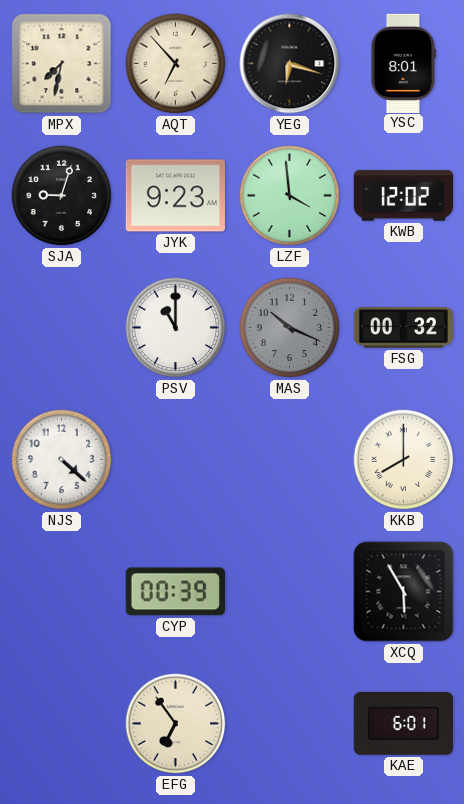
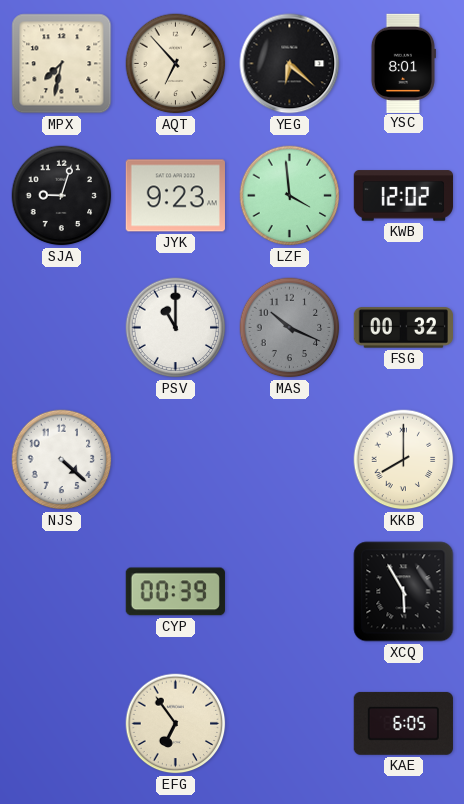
YEG: 6:18 -> 6:22 (290, 64)
KAE: 6:01 -> 6:05 (403, 723)
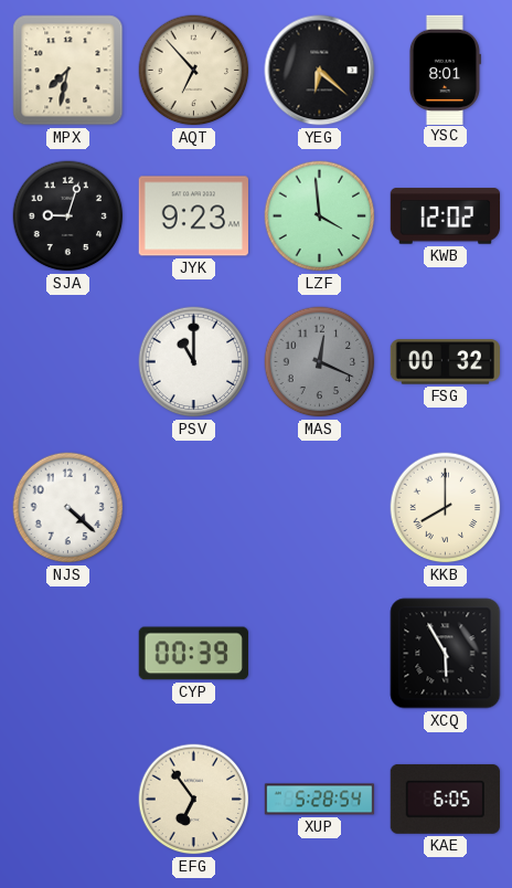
MAS: 10:19 -> 12:19 (320, 362)
XUP: none -> 5:28 (320, 800)
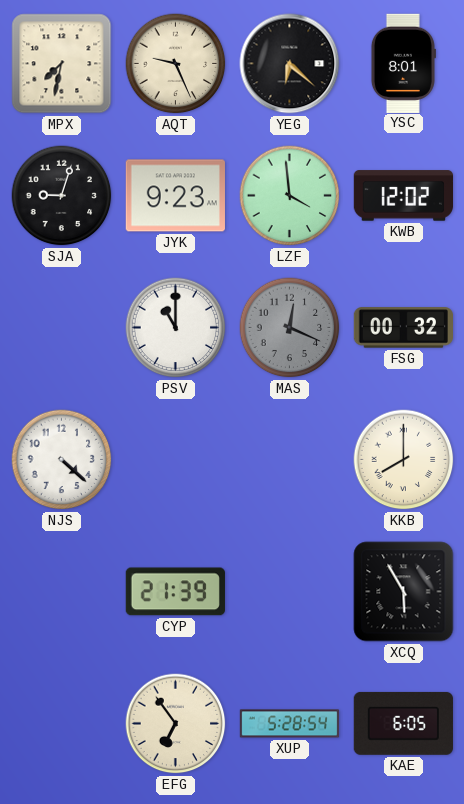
AQT: 6:53 -> 9:26 (176, 64)
CYP: 00:39 -> 21:39 (175, 592)
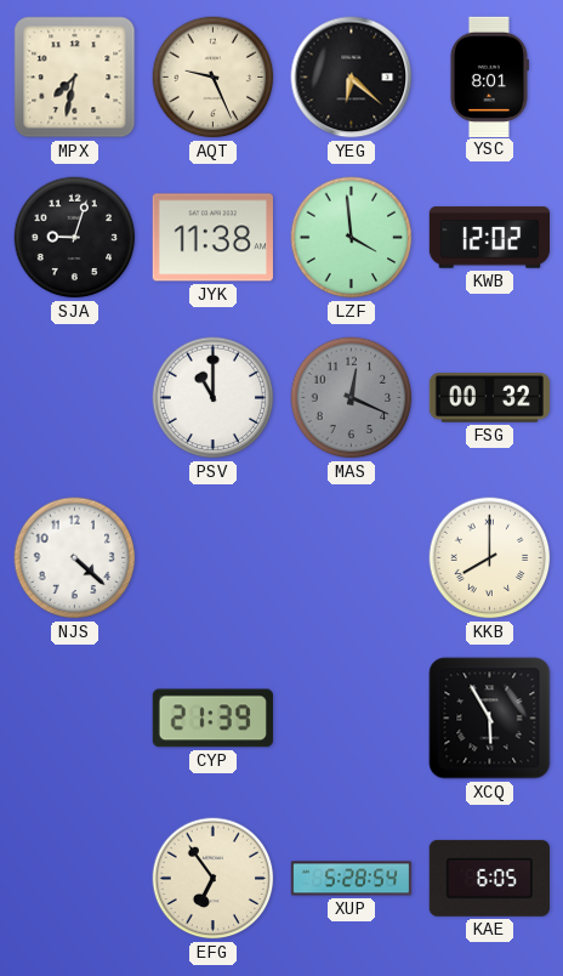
JYK: 9:23 -> 11:38 (212, 238)
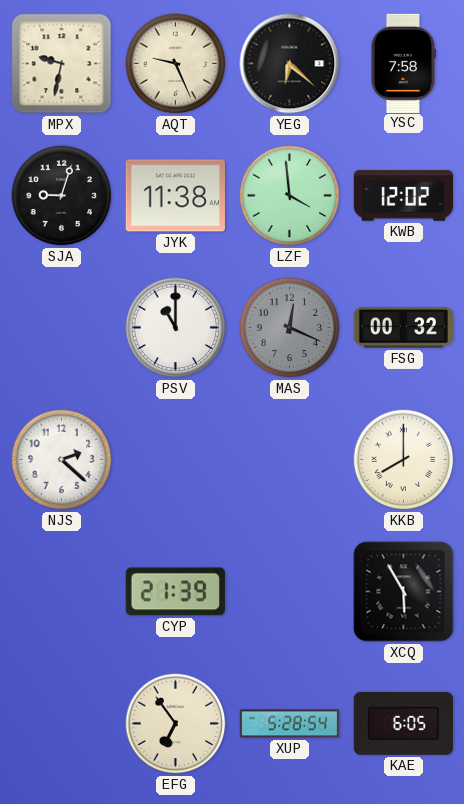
MPX: 7:32 -> 9:32 (62, 64)
YSC: 8:01 -> 7:58 (403, 63)
NJS: 4:22 -> 2:22 (62, 460)
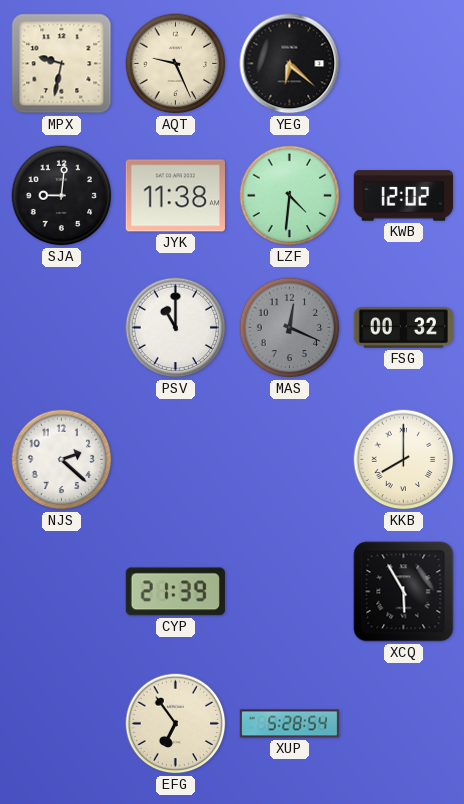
YSC: 7:58 -> none (403, 63)
SJA: 9:03 -> 9:01 (62, 196)
LZF: 3:59 -> 4:31 (290, 196)
KAE: 6:05 -> none (403, 723)
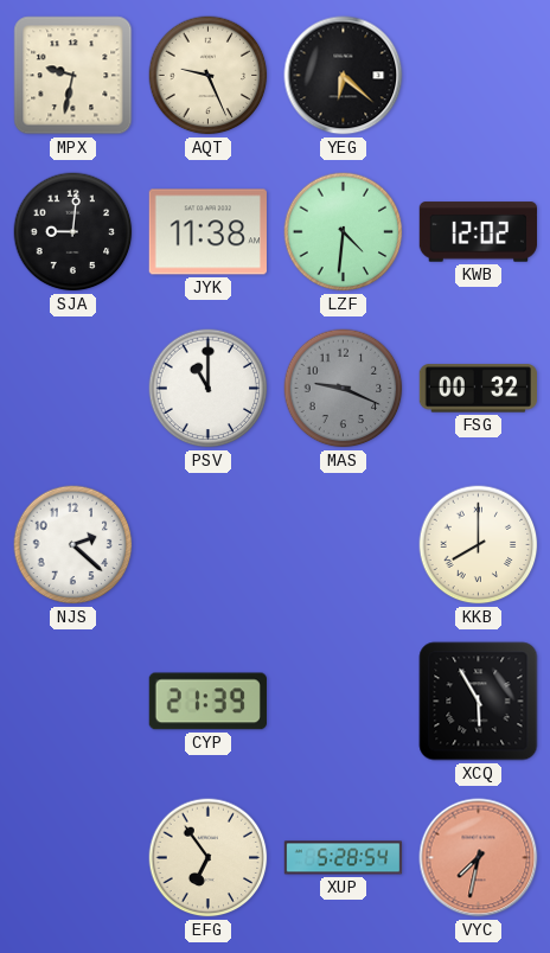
MAS: 12:19 -> 9:19 (344, 389)
VYC: none -> 7:32 (479, 858)
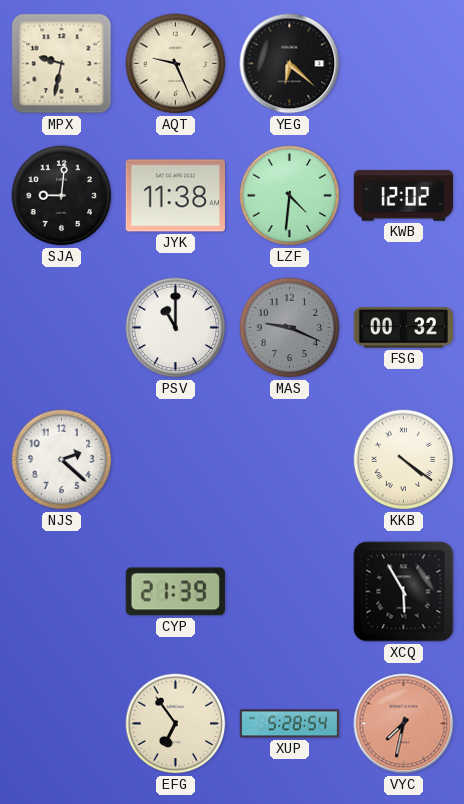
KKB: 8:00 -> 4:21 (404, 460)
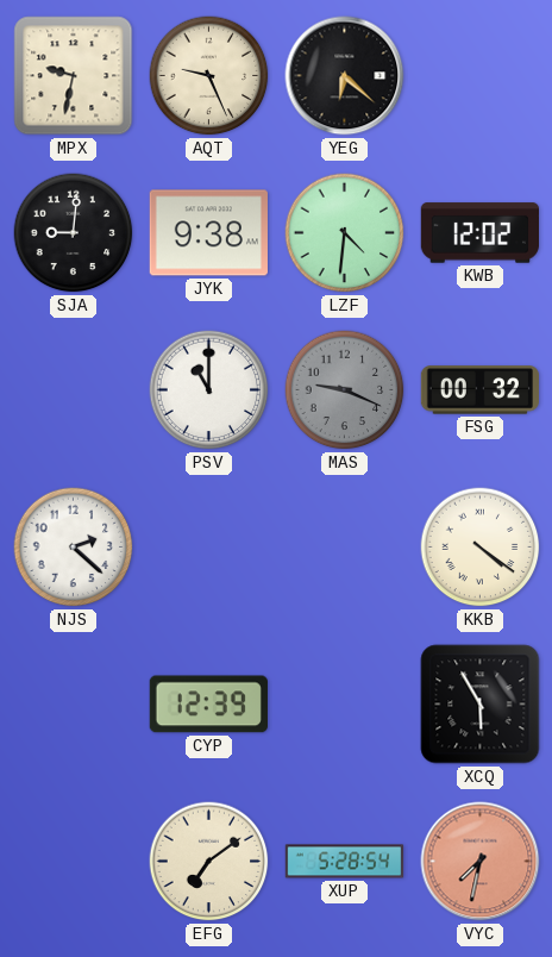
JYK: 11:38 -> 9:38 (208, 233)
CYP: 21:39 -> 12:39 (208, 705)
EFG: 6:54 -> 7:09 (209, 862)
